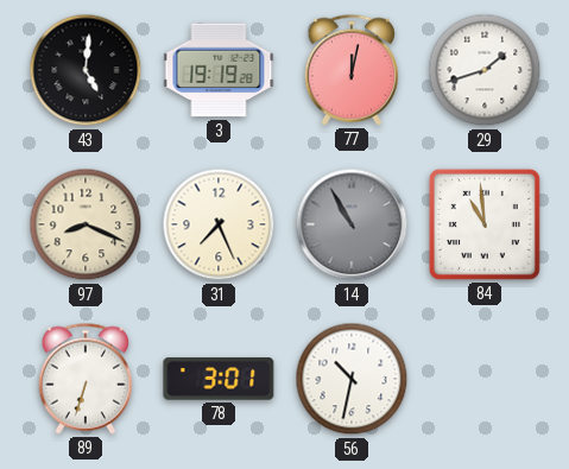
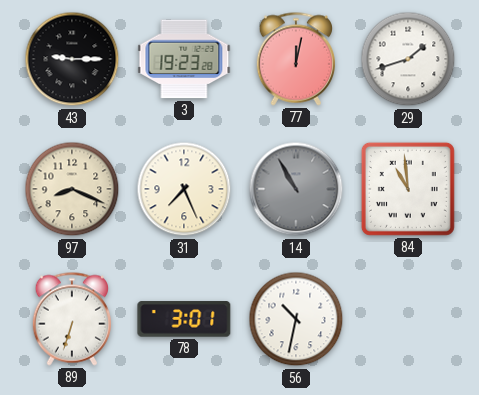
43: 5:01 -> 9:15 (72, 59)
3: 19:19 -> 19:23 (184, 59)
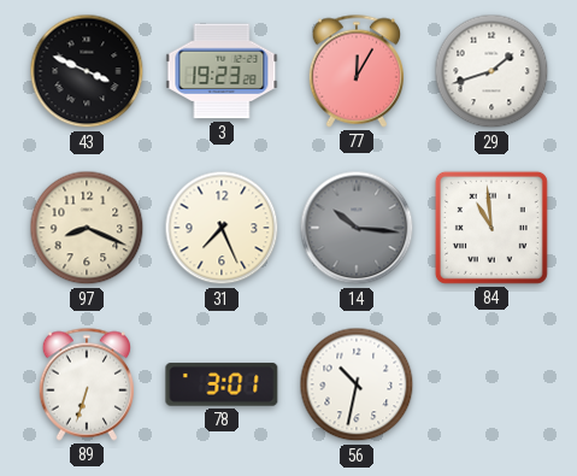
43: 9:15 -> 3:49 (87, 71)
77: 12:02 -> 12:05 (355, 71)
14: 10:55 -> 10:16 (357, 228)
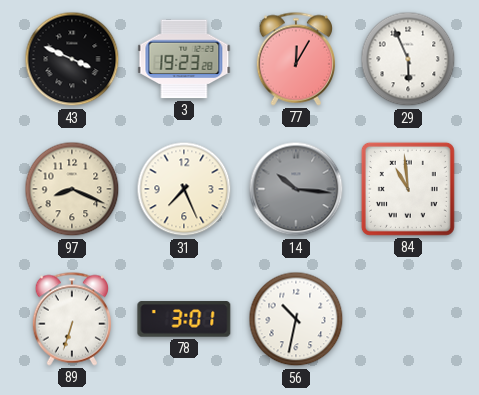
29: 1:42 -> 5:56 (408, 59)
